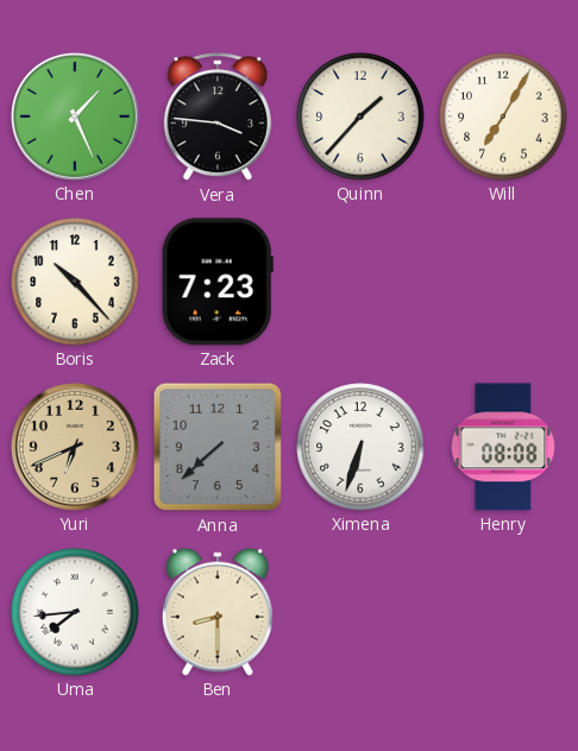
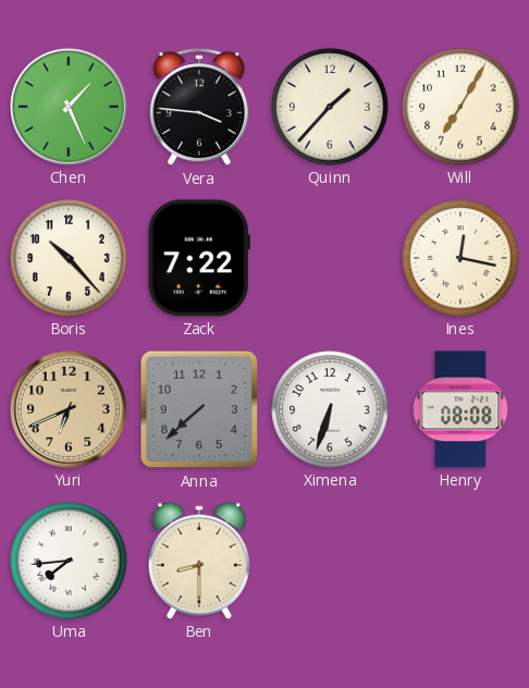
Zack: 7:23 -> 7:22 (199, 258)
Ines: none -> 12:17 (460, 258)
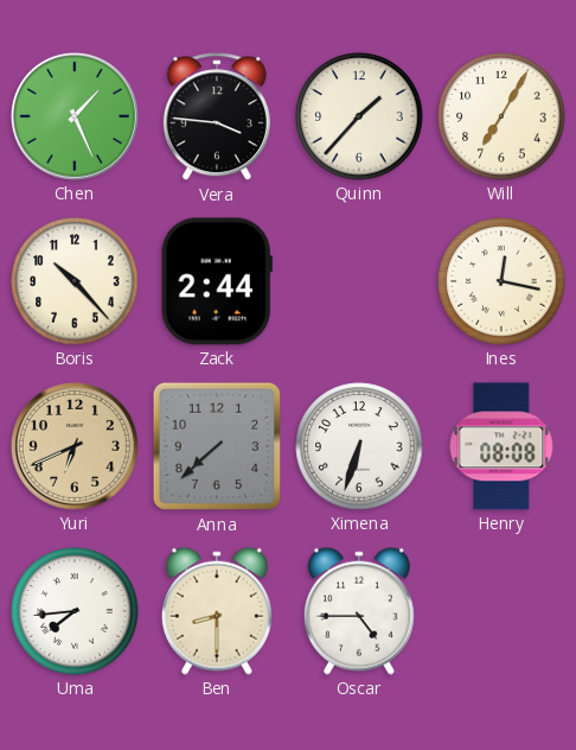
Zack: 7:22 -> 2:44 (217, 281)
Oscar: none -> 4:45 (359, 611)
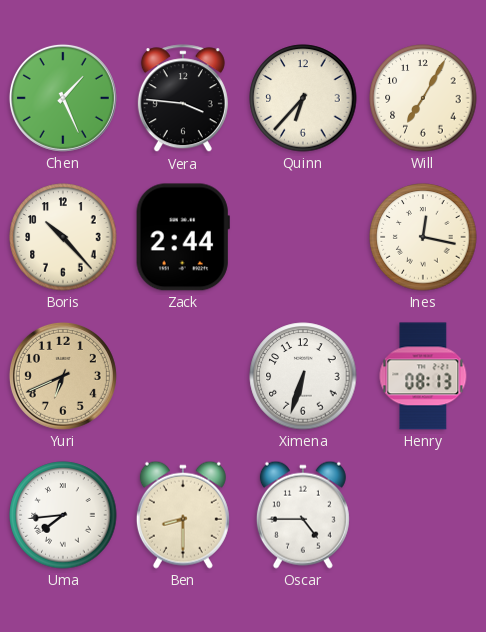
Quinn: 1:37 -> 6:37 (303, 98)
Anna: 7:38 -> none (217, 446)
Henry: 08:08 -> 08:13 (423, 376)
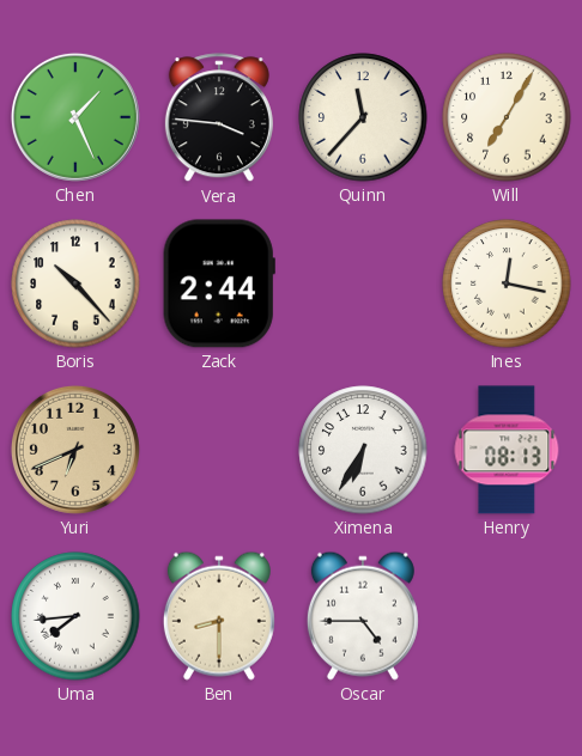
Quinn: 6:37 -> 11:37 (363, 117)
Ximena: 6:33 -> 6:35 (363, 450)
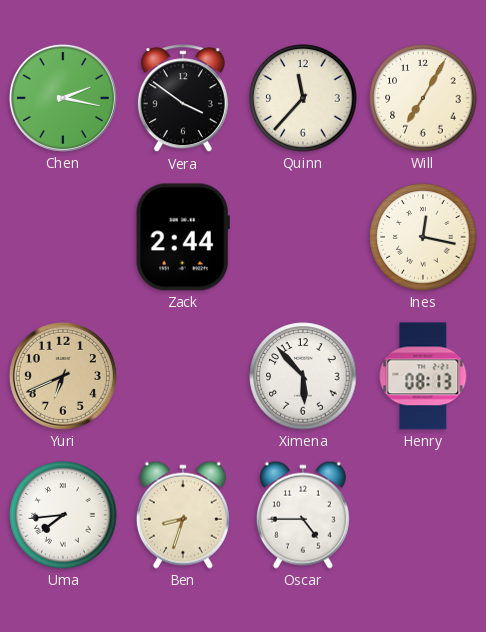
Chen: 1:26 -> 2:17 (63, 98)
Vera: 3:46 -> 3:51 (183, 99)
Boris: 10:23 -> none (75, 283)
Ximena: 6:35 -> 5:53 (303, 376)
Ben: 8:30 -> 8:33 (183, 515)
